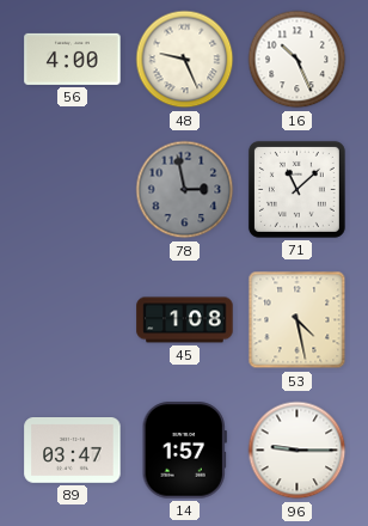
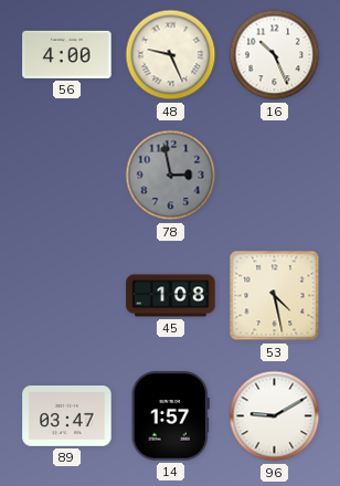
71: 11:08 -> none (296, 189)
96: 9:15 -> 9:10 (275, 416)
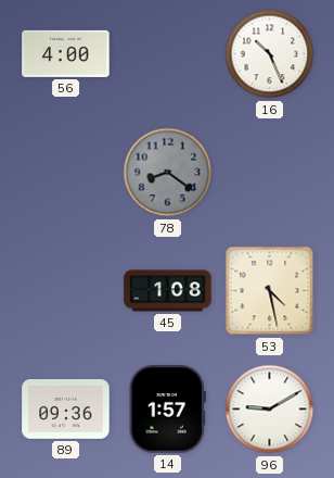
48: 9:26 -> none (171, 55)
78: 2:58 -> 8:21 (168, 173)
89: 03:47 -> 09:36 (66, 410)
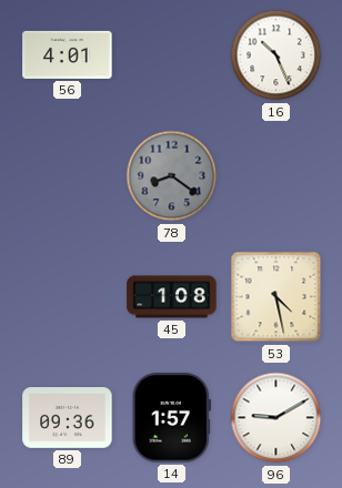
56: 4:00 -> 4:01 (68, 54)
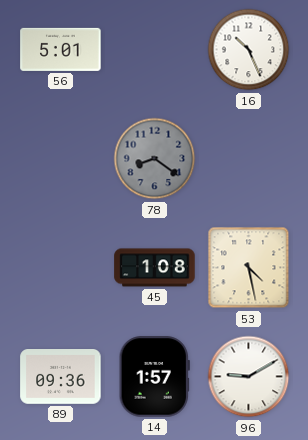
56: 4:01 -> 5:01 (61, 49)
